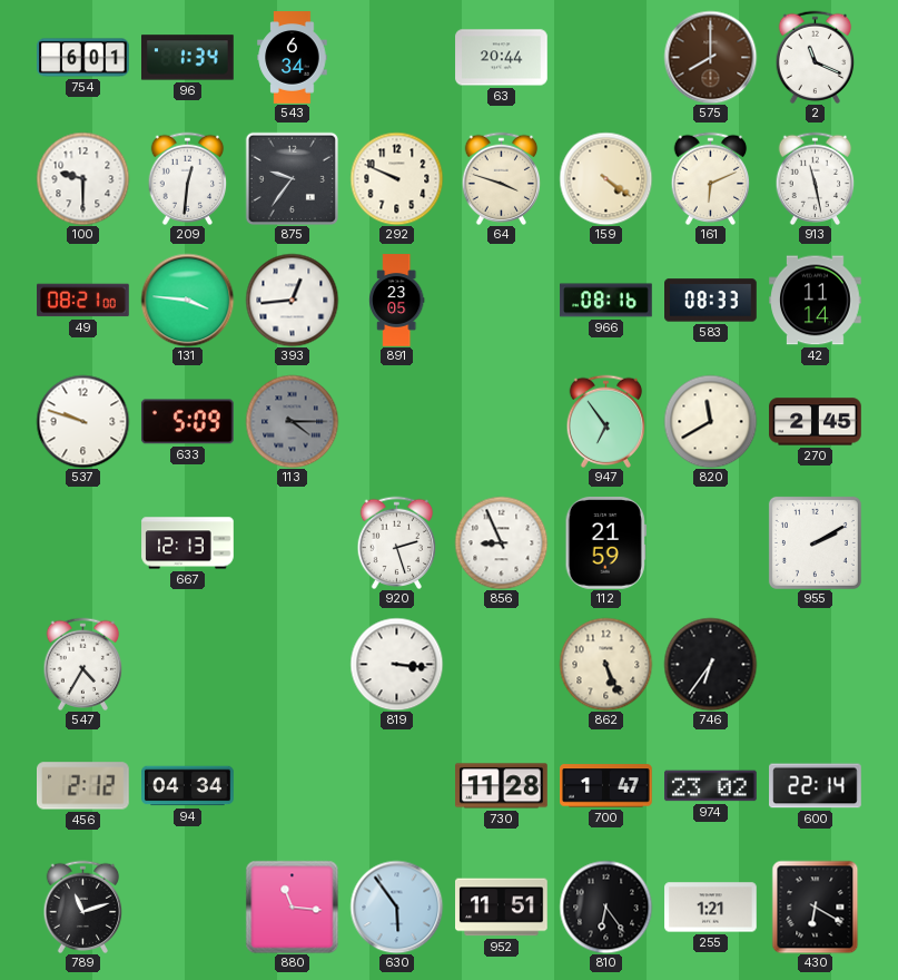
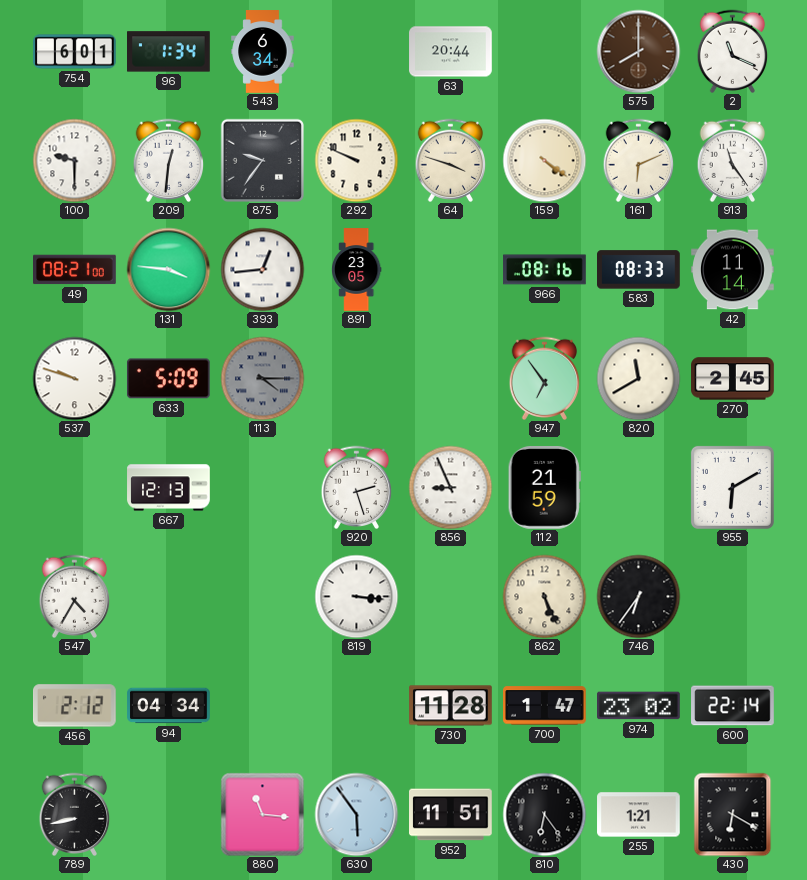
913: 11:28 -> 11:24 (733, 160)
955: 2:10 -> 6:10 (732, 487)
789: 11:12 -> 8:43 (75, 814)
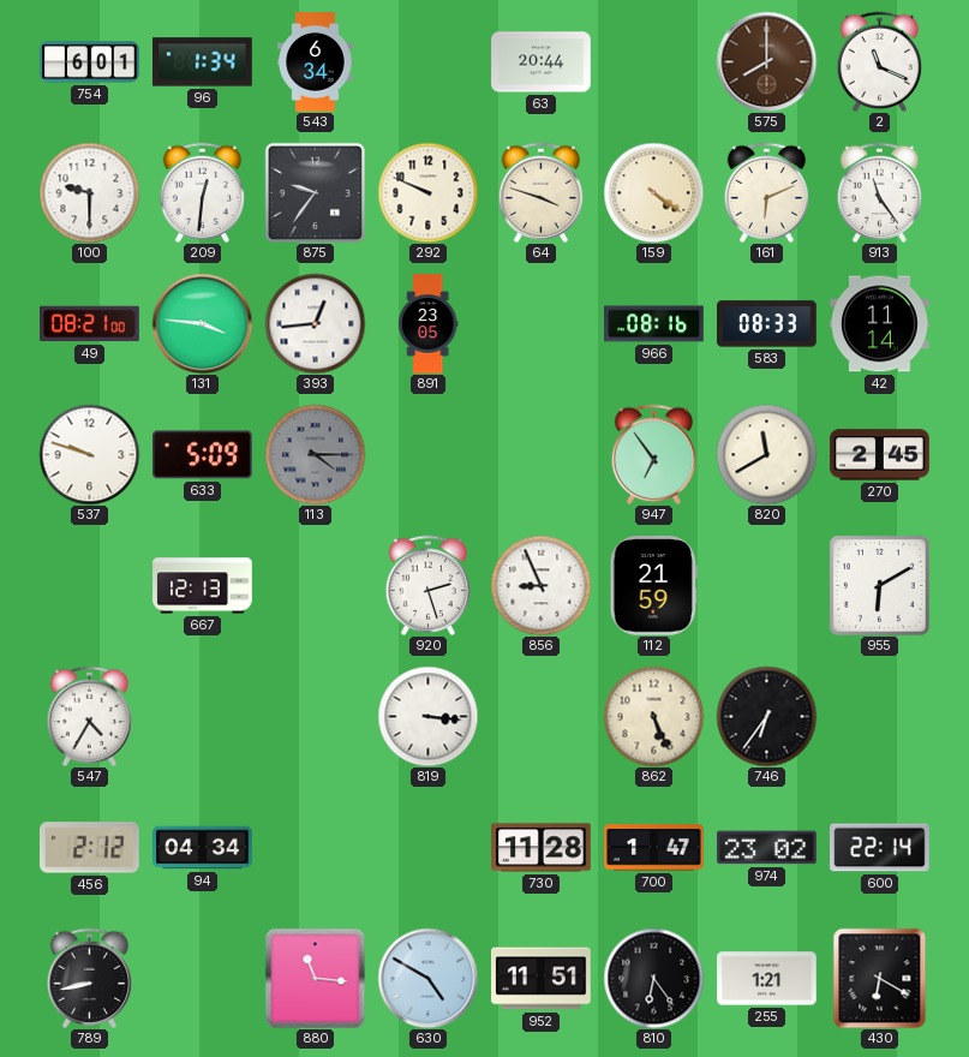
630: 5:54 -> 4:50 (427, 978)
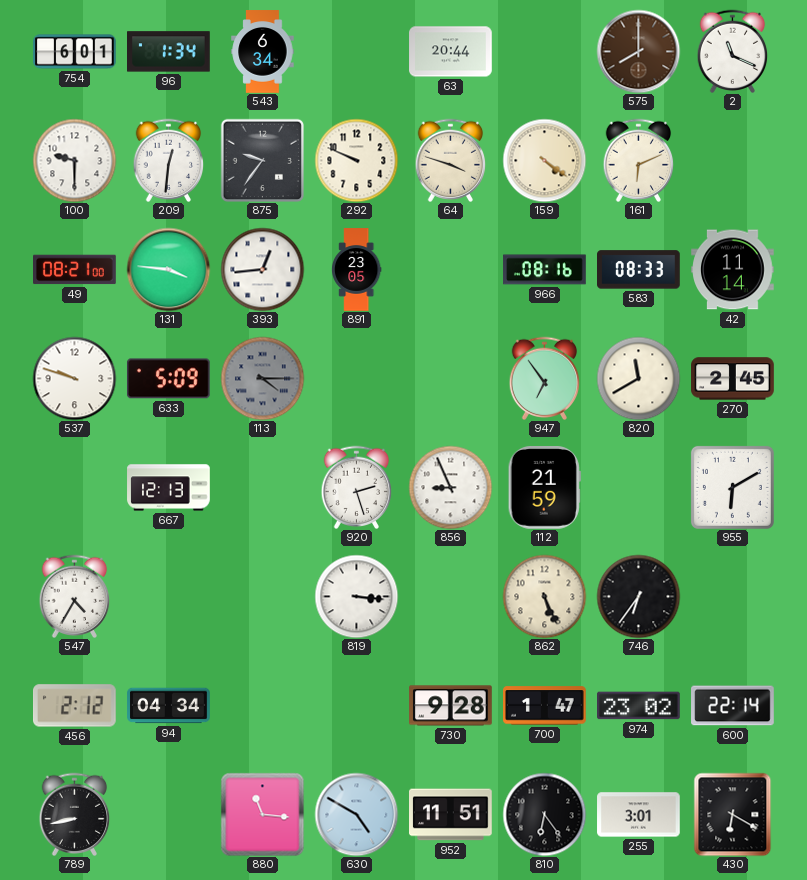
913: 11:24 -> none (880, 192)
730: 11:28 -> 9:28 (451, 706)
255: 1:21 -> 3:01 (639, 815)
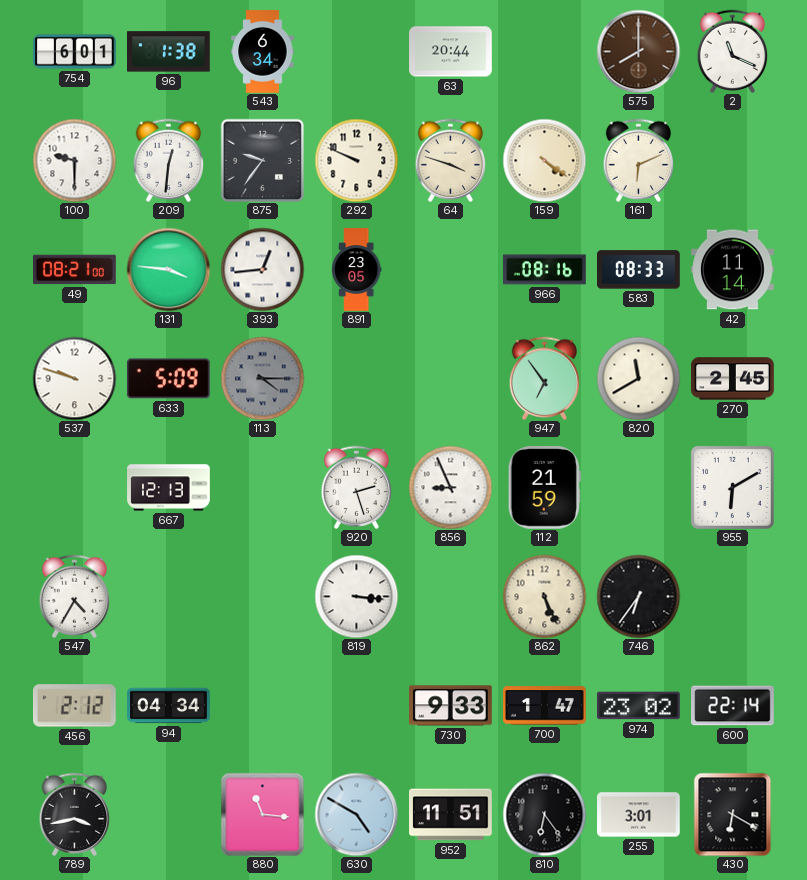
96: 1:34 -> 1:38 (169, 52)
730: 9:28 -> 9:33 (451, 706)
789: 8:43 -> 3:43 (75, 814)
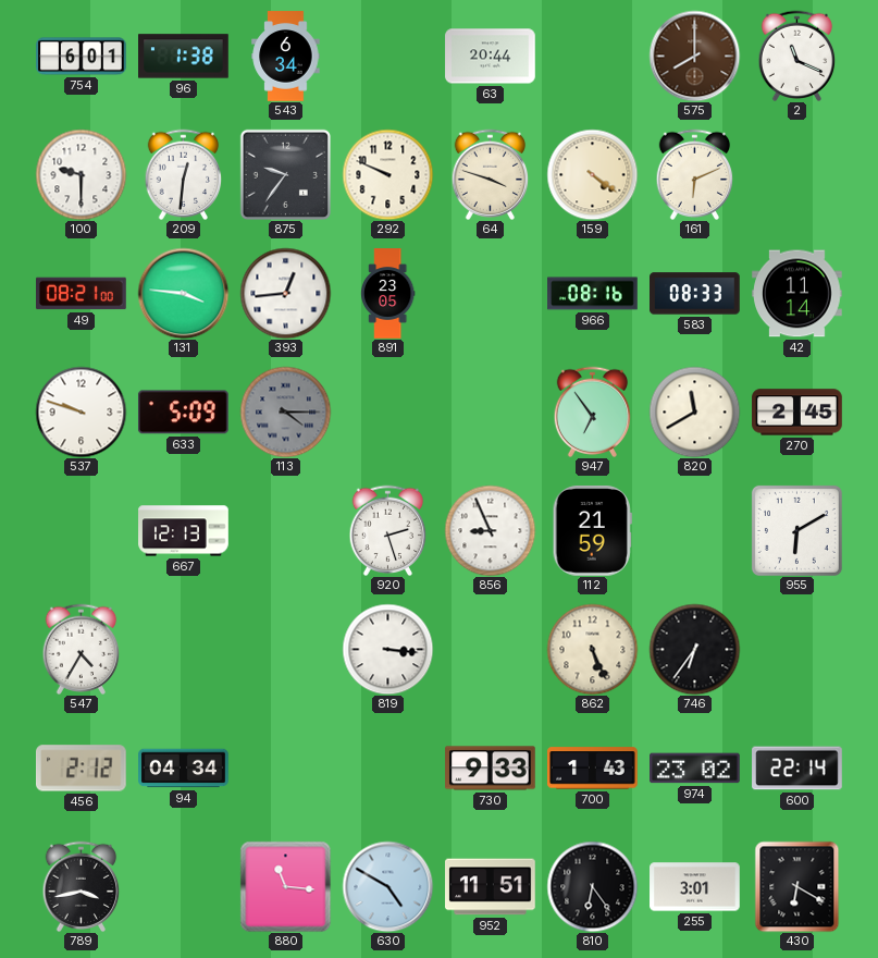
700: 1:47 -> 1:43 (593, 769)
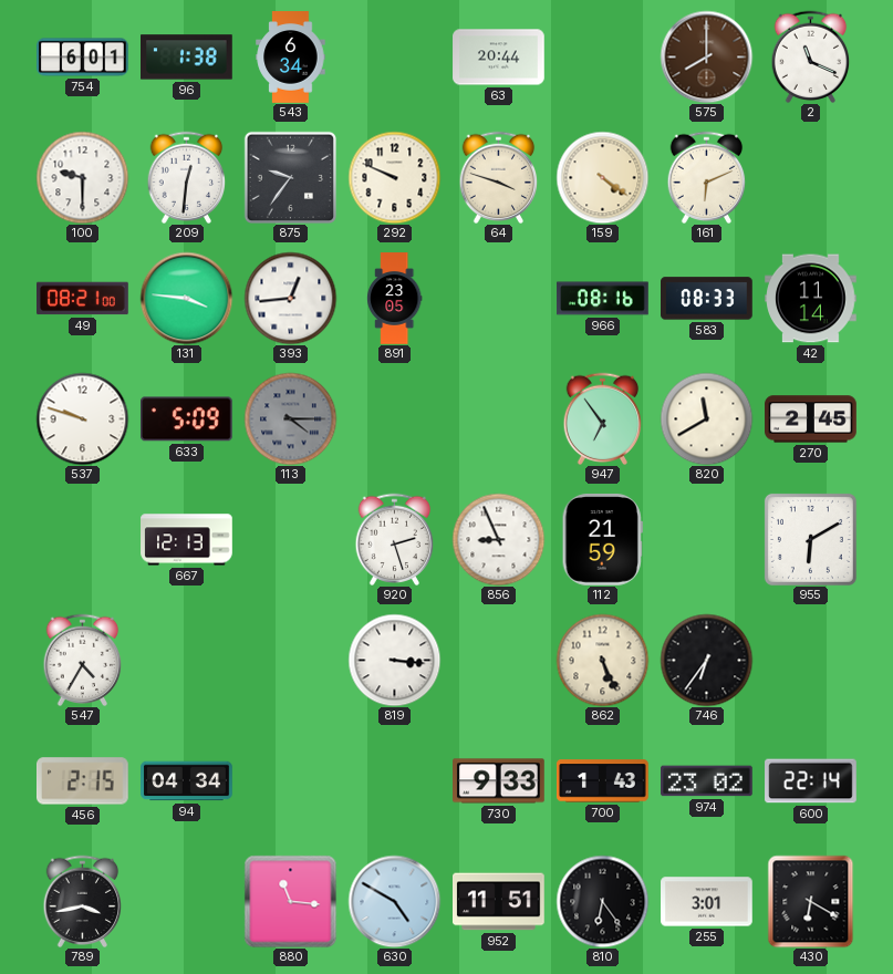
456: 2:12 -> 2:15 (83, 781)
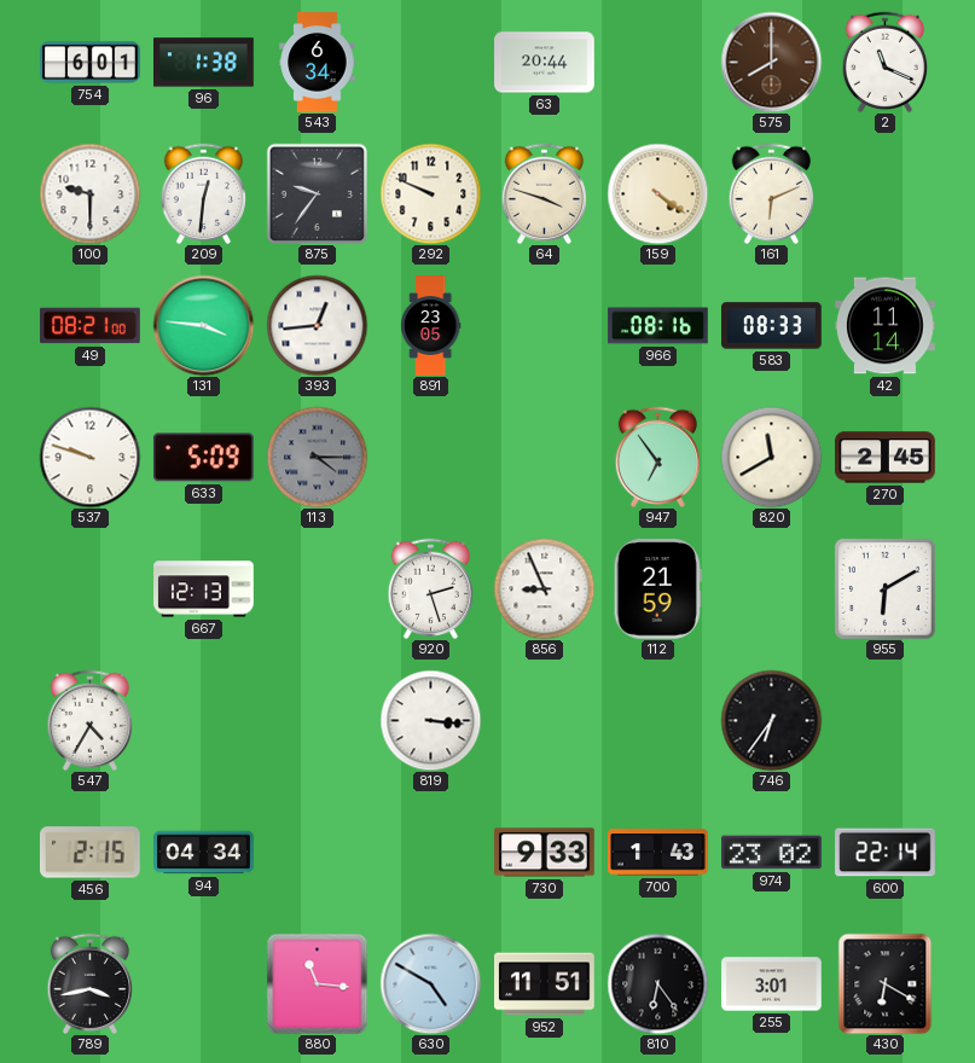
862: 5:26 -> none (602, 660)
